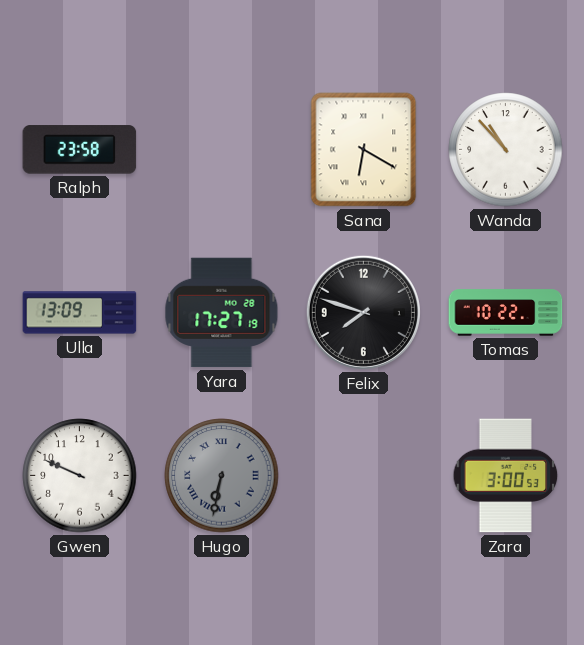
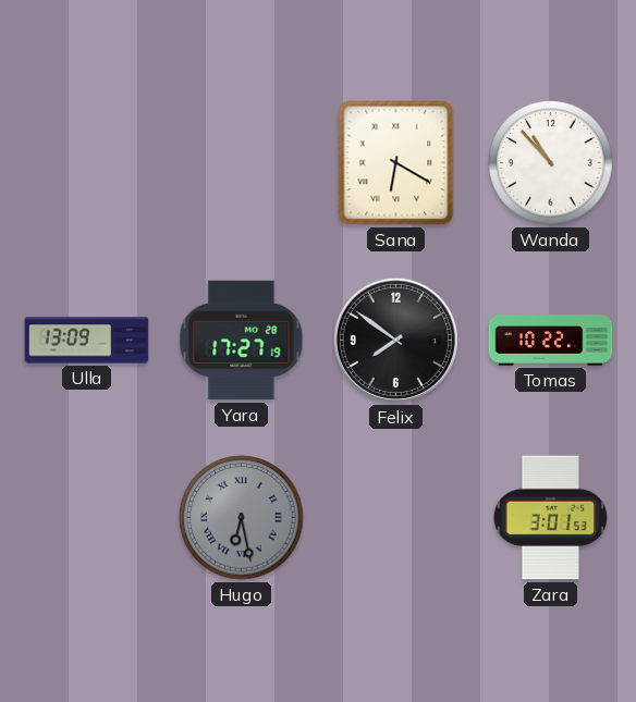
Ralph: 23:58 -> none (80, 150)
Felix: 7:48 -> 7:51 (395, 340)
Gwen: 9:49 -> none (80, 476)
Hugo: 6:32 -> 6:28 (242, 518)
Zara: 3:00 -> 3:01 (551, 518)
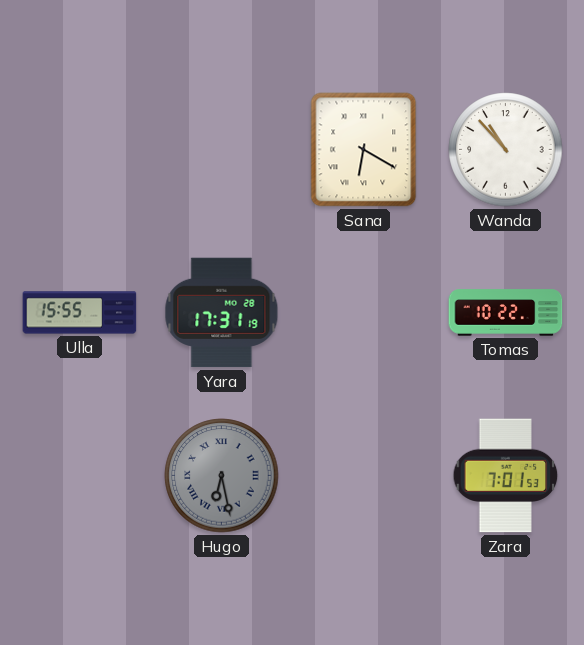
Ulla: 13:09 -> 15:55 (80, 313)
Yara: 17:27 -> 17:31 (222, 313)
Felix: 7:51 -> none (395, 340)
Zara: 3:01 -> 7:01 (506, 476)
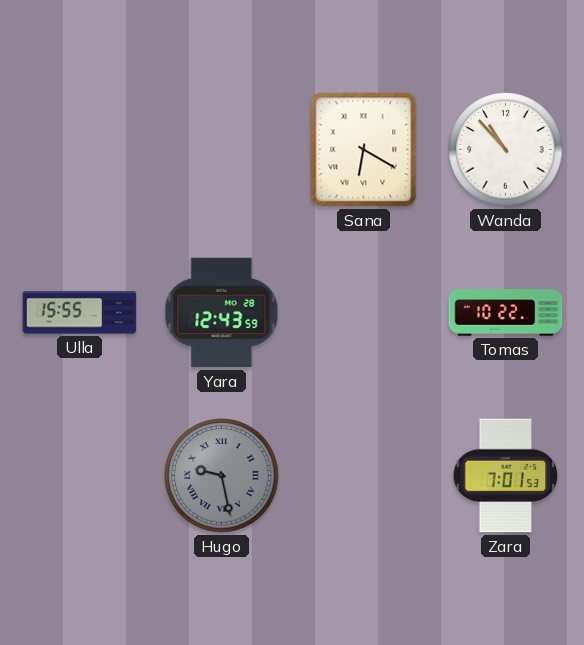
Yara: 17:31 -> 12:43 (222, 313)
Hugo: 6:28 -> 9:28 (222, 476)
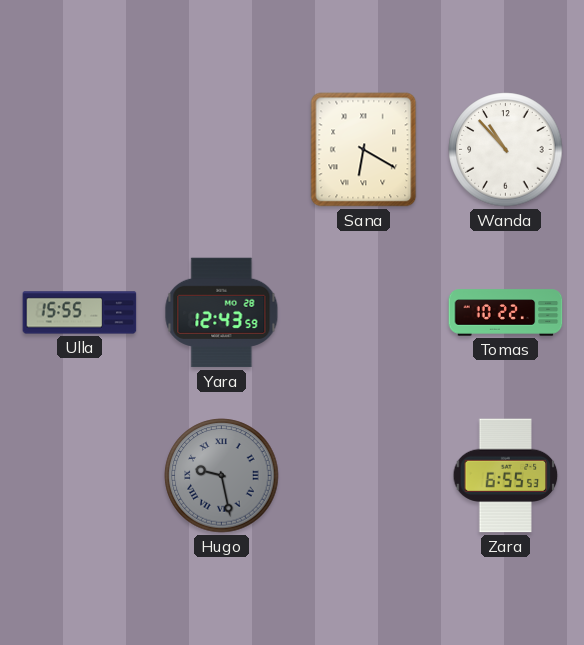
Zara: 7:01 -> 6:55 (506, 476)
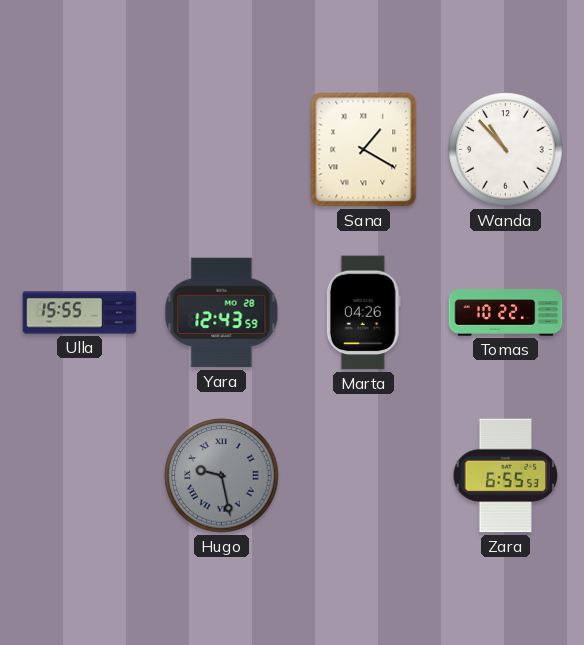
Sana: 6:20 -> 1:20 (364, 150)
Marta: none -> 04:26 (363, 313)
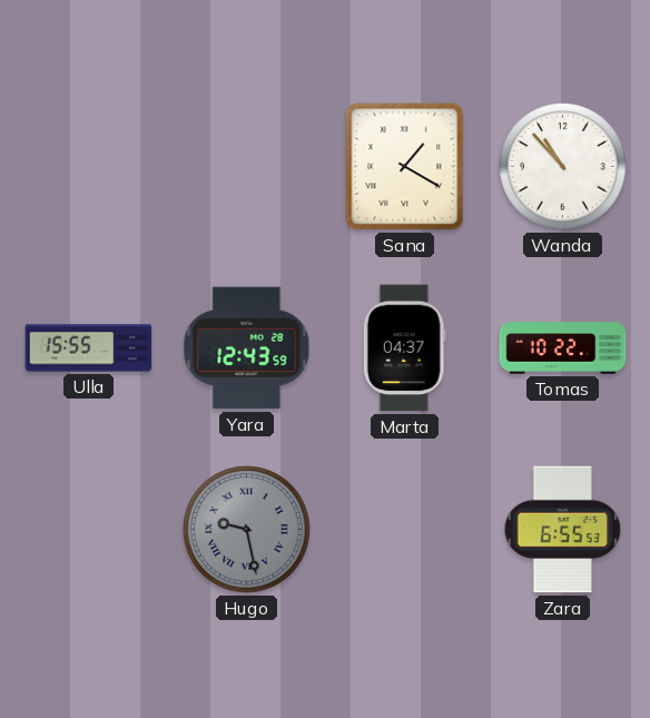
Marta: 04:26 -> 04:37 (404, 348)
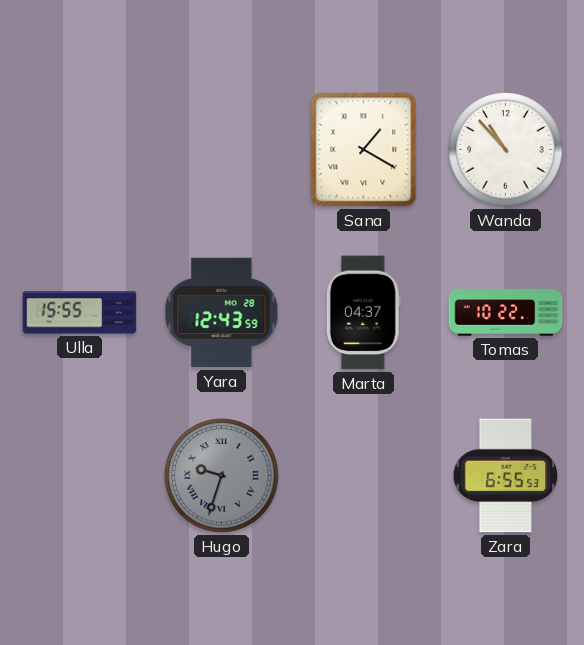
Hugo: 9:28 -> 9:33 (222, 476)
